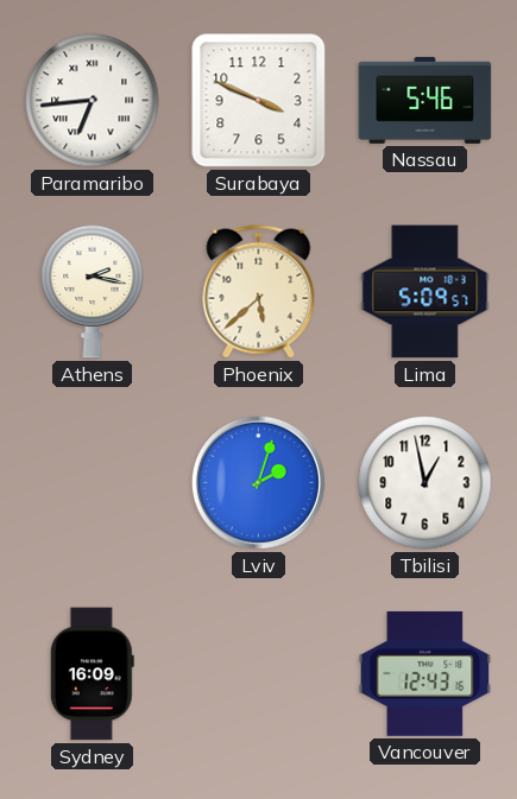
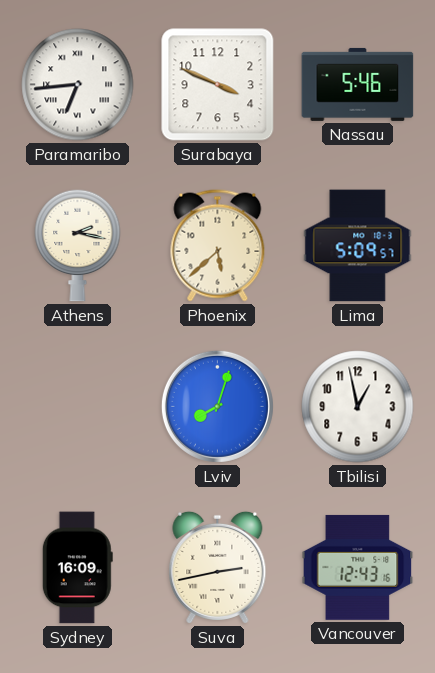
Lviv: 2:03 -> 8:03 (217, 406)
Suva: none -> 2:43 (218, 567)
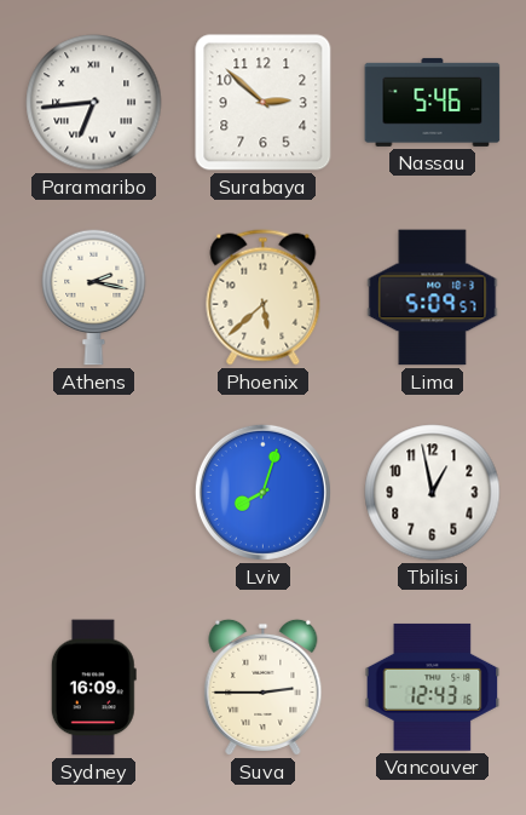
Surabaya: 3:49 -> 2:52 (264, 103)
Suva: 2:43 -> 2:45 (264, 687)
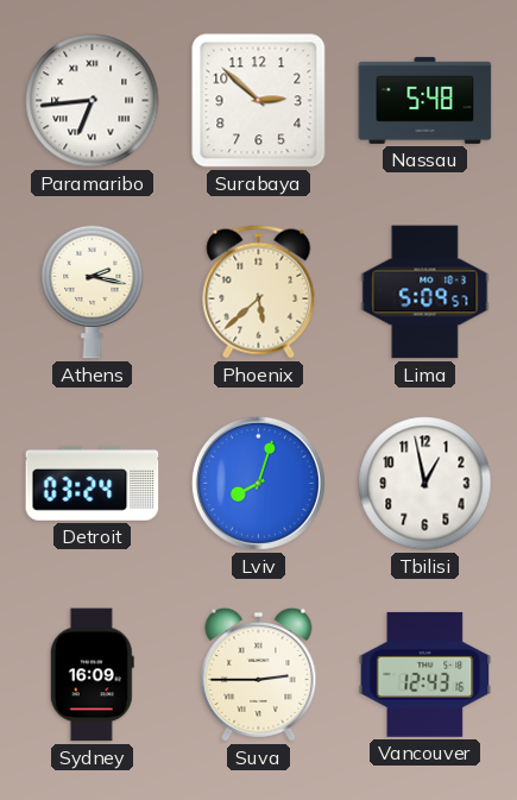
Nassau: 5:46 -> 5:48 (425, 100)
Detroit: none -> 03:24 (93, 483)
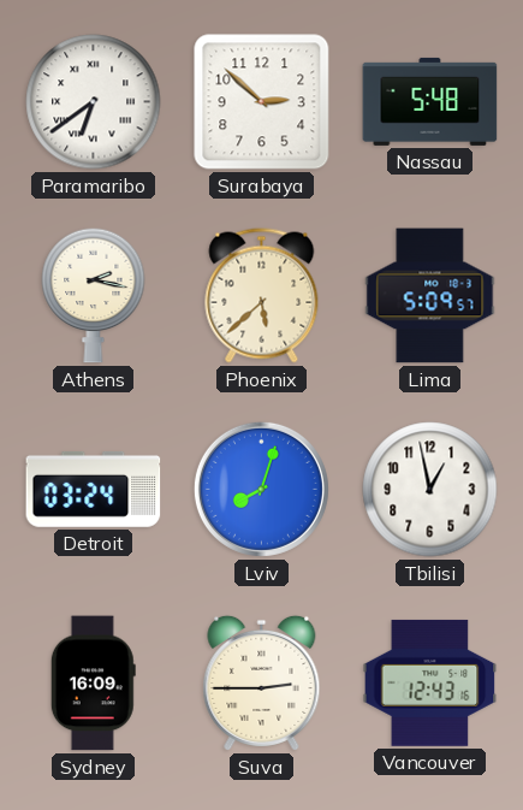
Paramaribo: 6:44 -> 6:39 (94, 102)
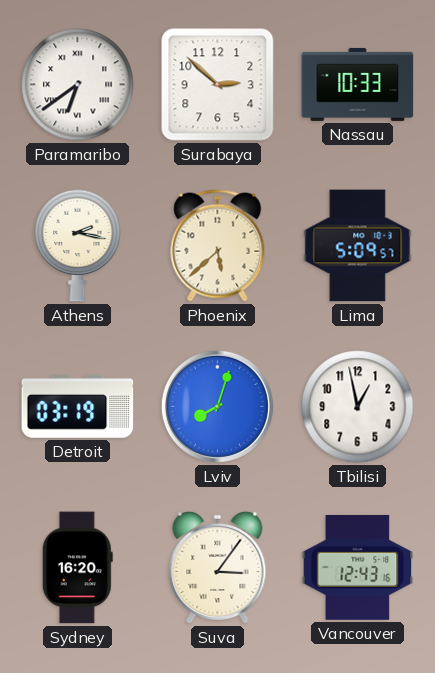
Nassau: 5:48 -> 10:33 (358, 84)
Detroit: 03:24 -> 03:19 (78, 406)
Sydney: 16:09 -> 16:20 (77, 568)
Suva: 2:45 -> 3:06 (218, 567)
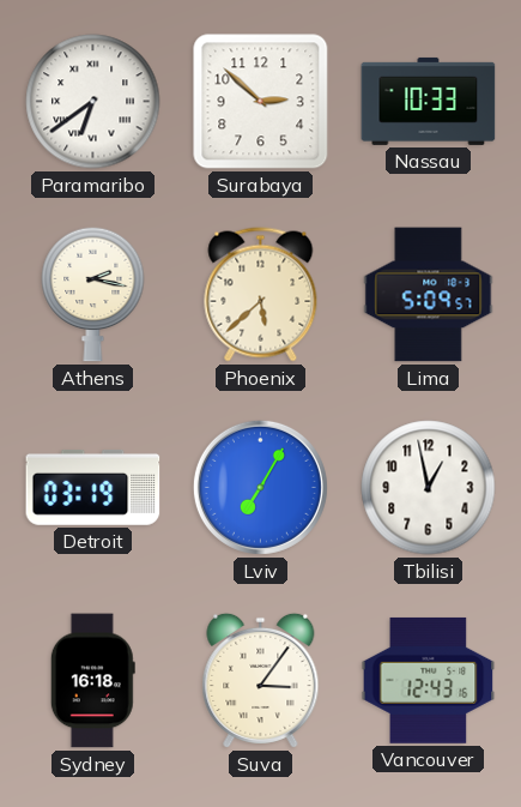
Lviv: 8:03 -> 7:05 (260, 487)
Sydney: 16:20 -> 16:18 (92, 681)
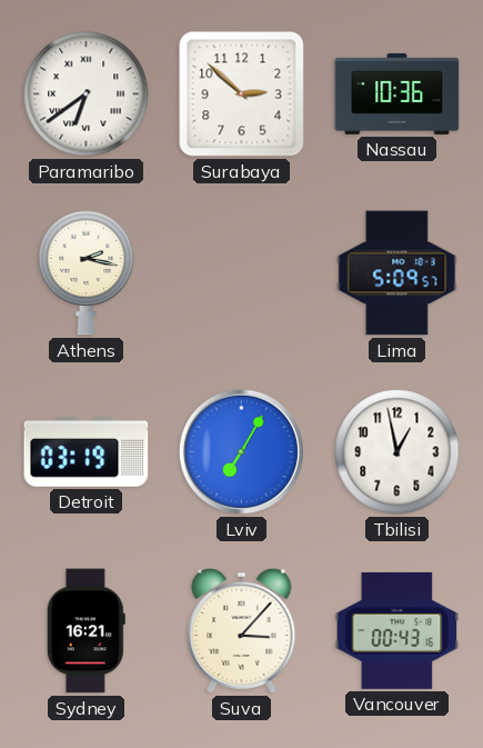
Nassau: 10:33 -> 10:36 (398, 93)
Phoenix: 5:38 -> none (261, 295)
Sydney: 16:18 -> 16:21 (85, 631)
Suva: 3:06 -> 3:07 (242, 630)
Vancouver: 12:43 -> 00:43 (398, 630)
